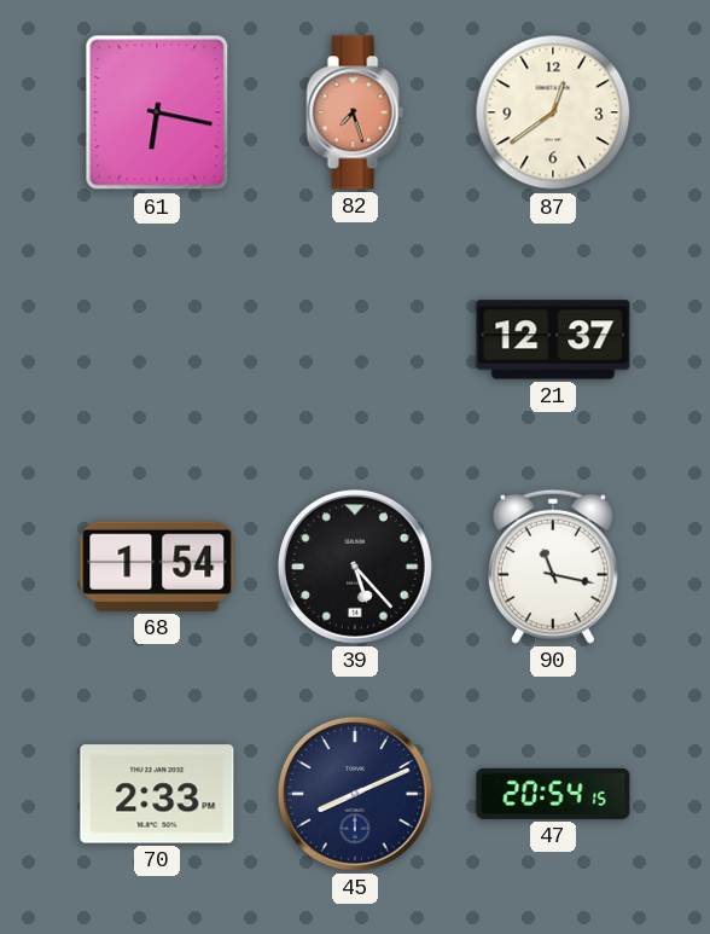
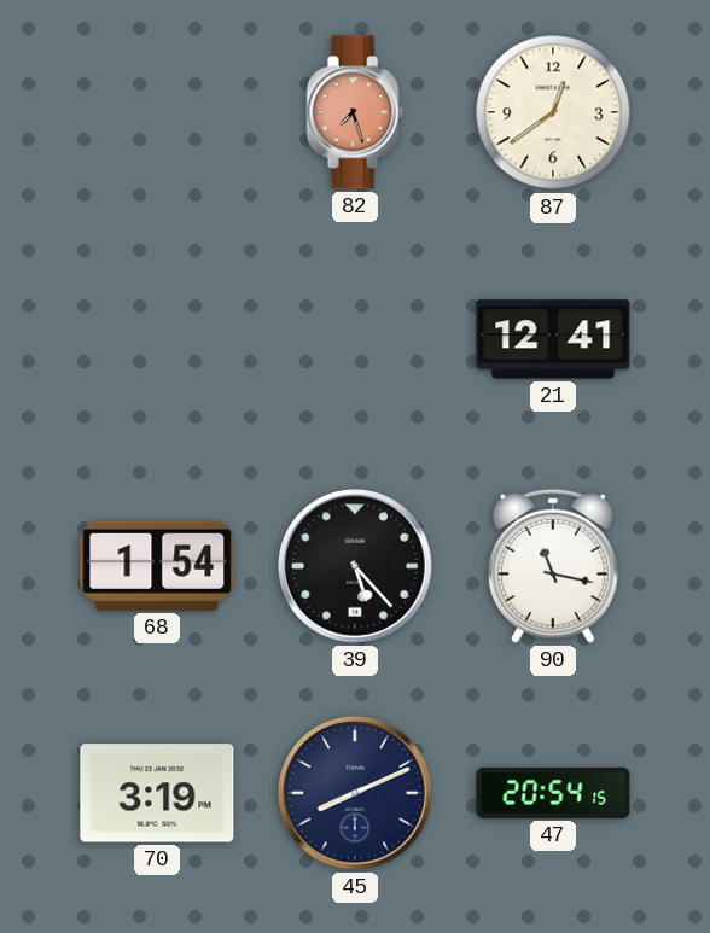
61: 6:17 -> none (157, 112)
21: 12:37 -> 12:41 (553, 339)
70: 2:33 -> 3:19 (157, 793)
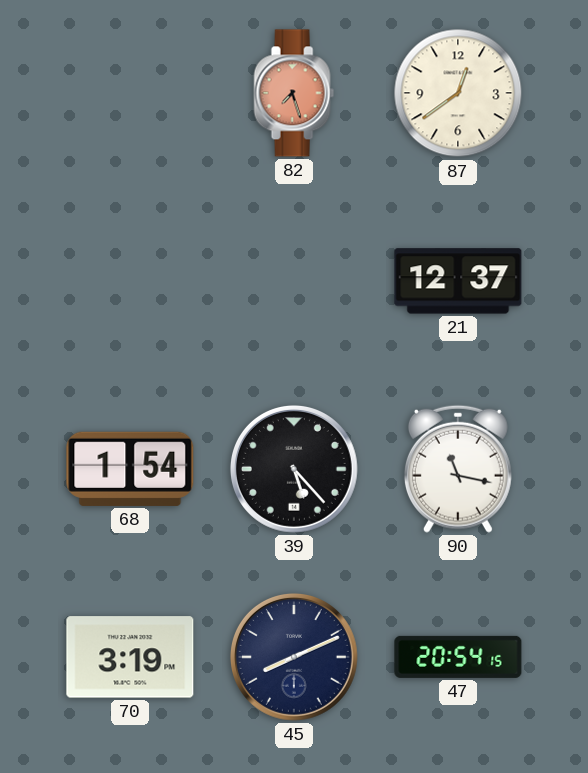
21: 12:41 -> 12:37 (458, 281)
